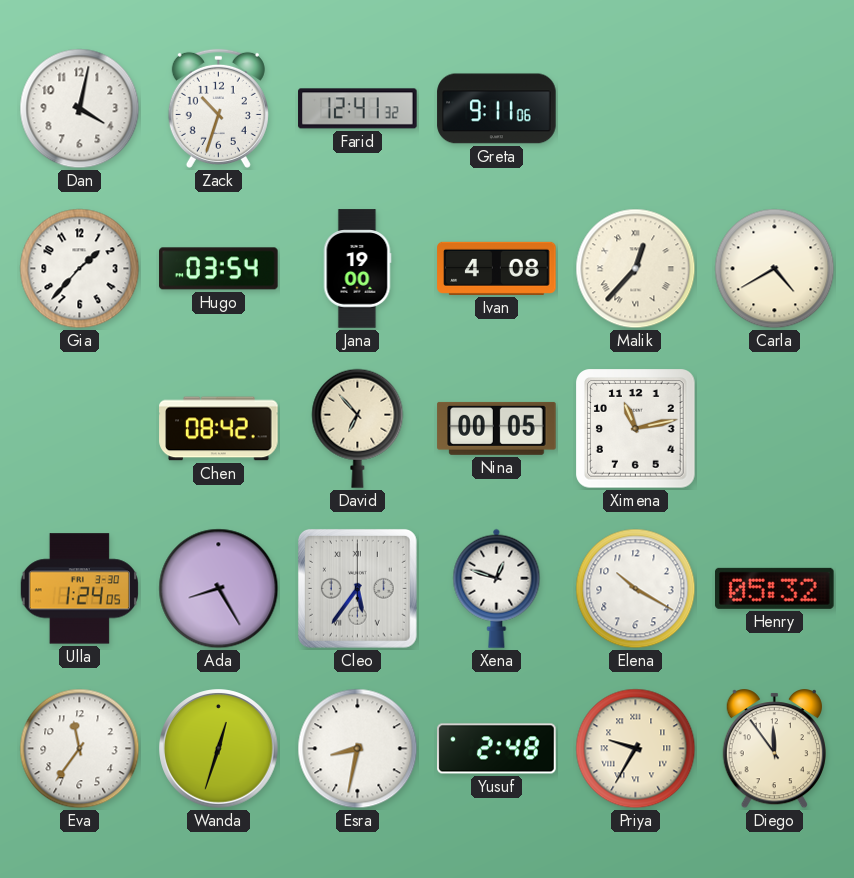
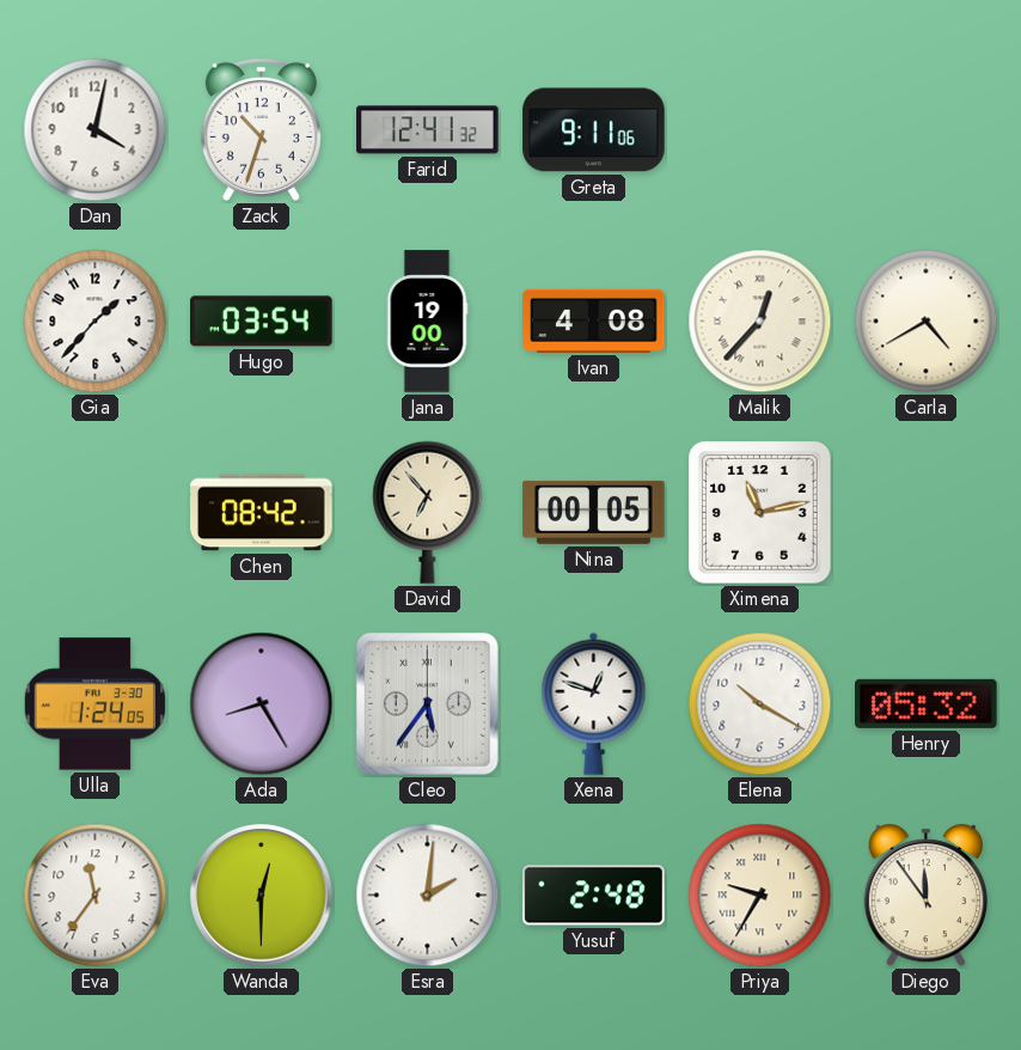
Wanda: 12:33 -> 12:30 (262, 896)
Esra: 8:32 -> 2:01 (428, 896)
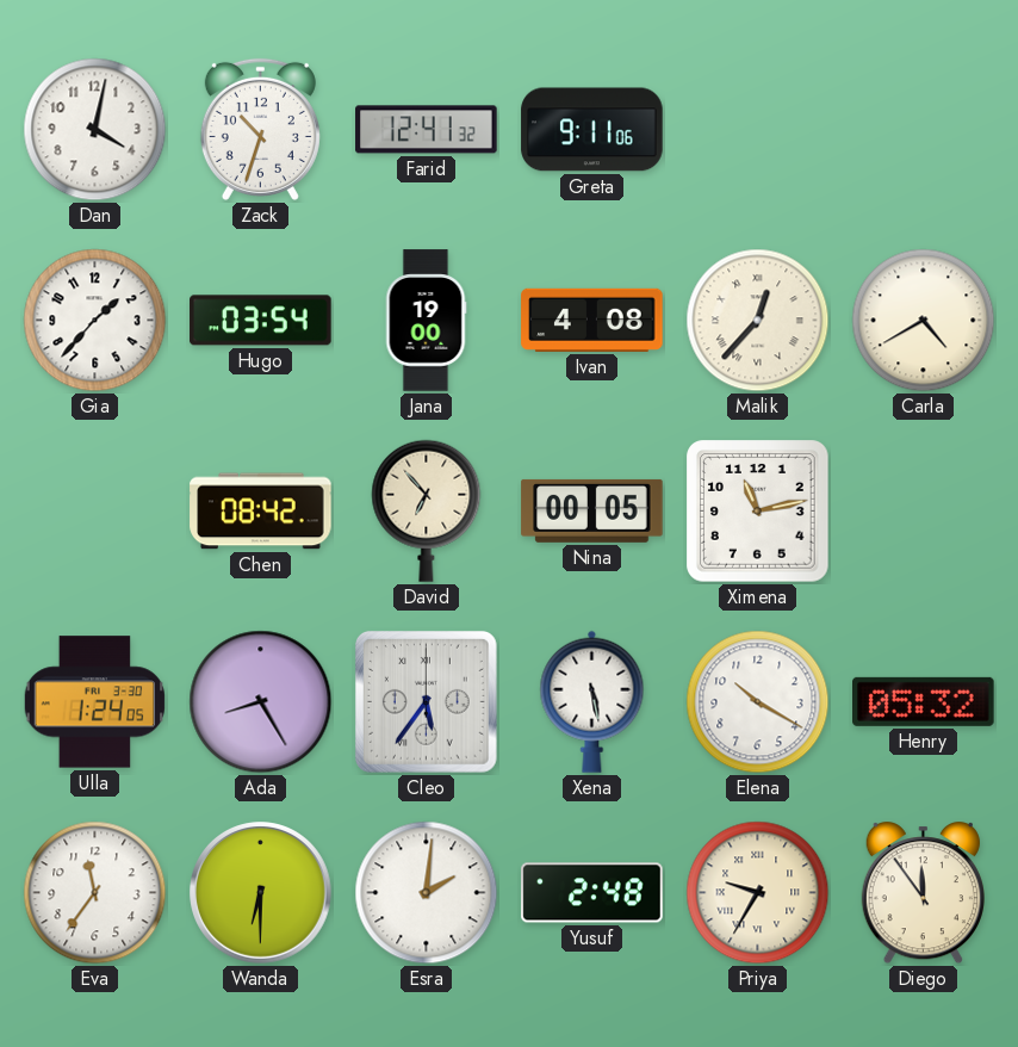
Xena: 12:48 -> 5:28 (592, 701)
Wanda: 12:30 -> 6:30 (261, 893)
